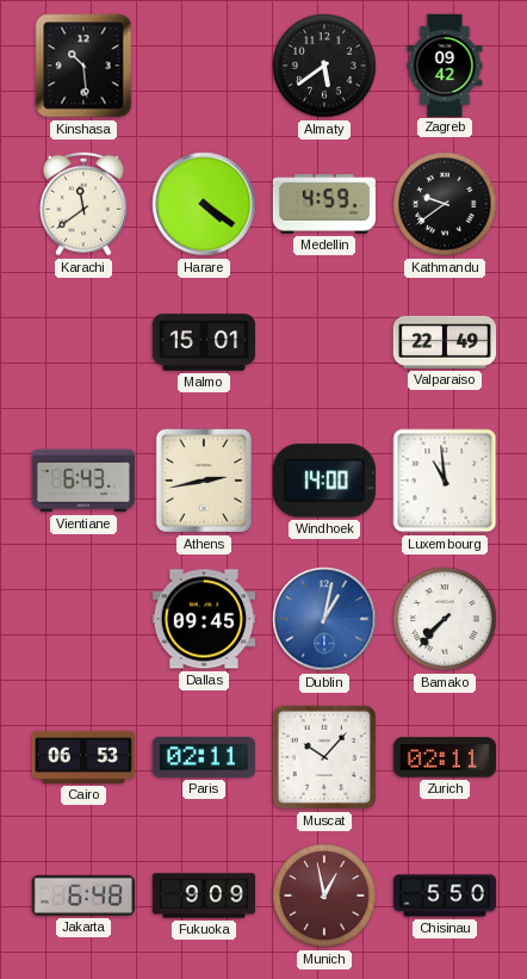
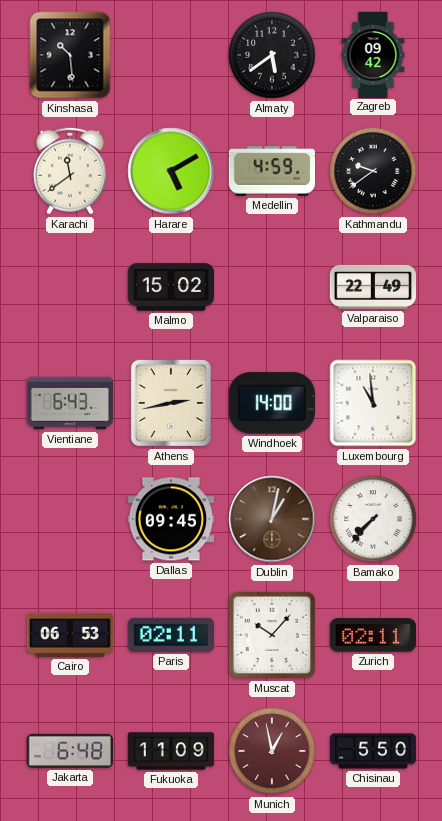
Harare: 4:21 -> 5:10 (171, 171)
Malmo: 15:01 -> 15:02 (170, 287)
Dublin dial: blue -> brown (272, 519)
Fukuoka: 9:09 -> 11:09 (171, 751)
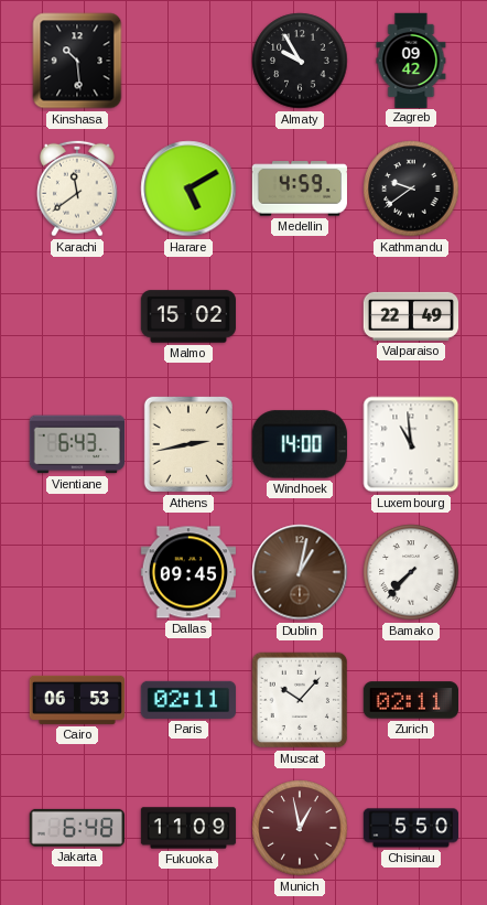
Almaty: 5:39 -> 9:55 (300, 61)
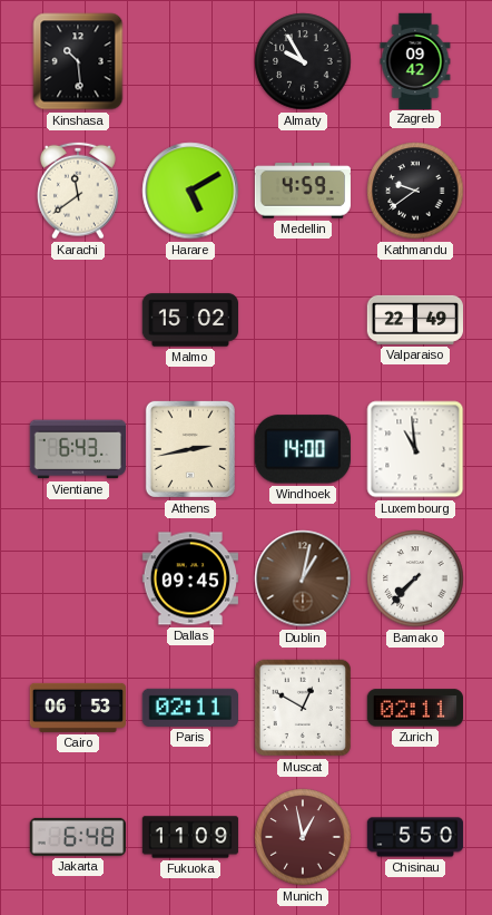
Muscat: 10:07 -> 12:50 (303, 708)
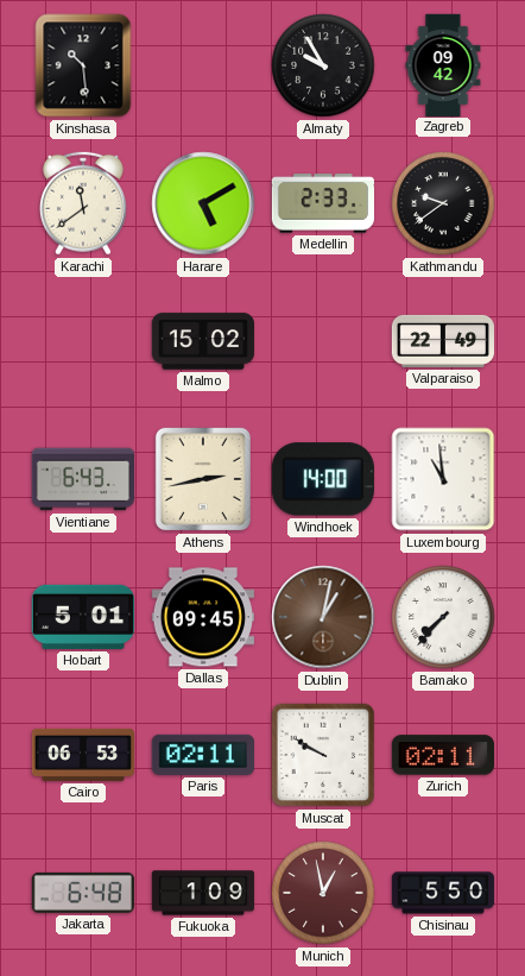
Medellin: 4:59 -> 2:33 (322, 203)
Hobart: none -> 5:01 (83, 617)
Muscat: 12:50 -> 9:50 (323, 755)
Fukuoka: 11:09 -> 1:09 (203, 893)
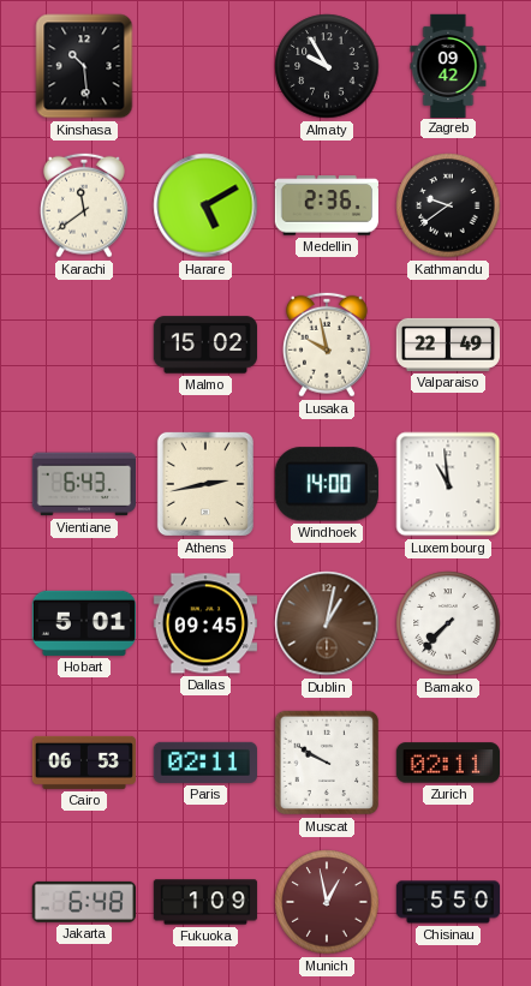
Medellin: 2:33 -> 2:36 (326, 205)
Lusaka: none -> 9:58 (327, 345)
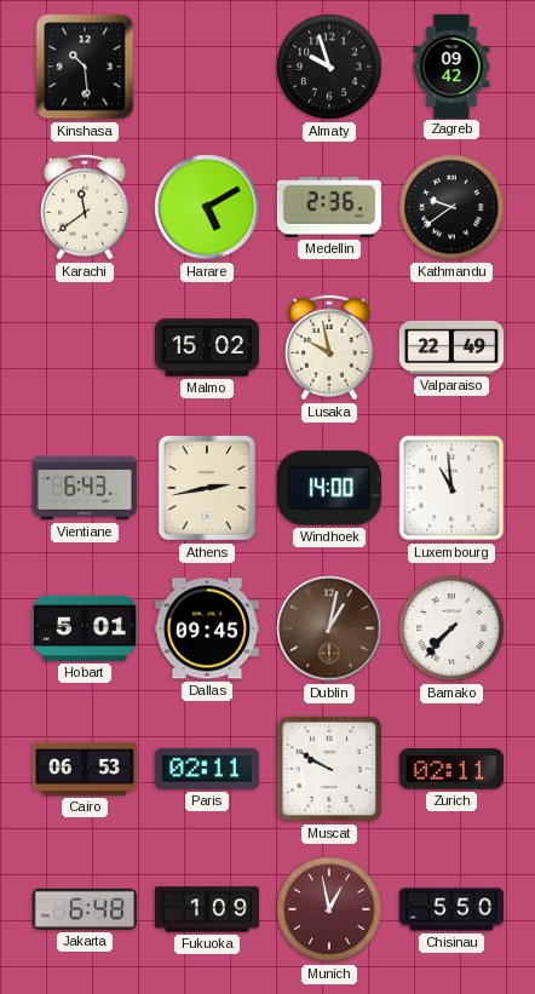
Almaty: 9:55 -> 9:57 (329, 67)
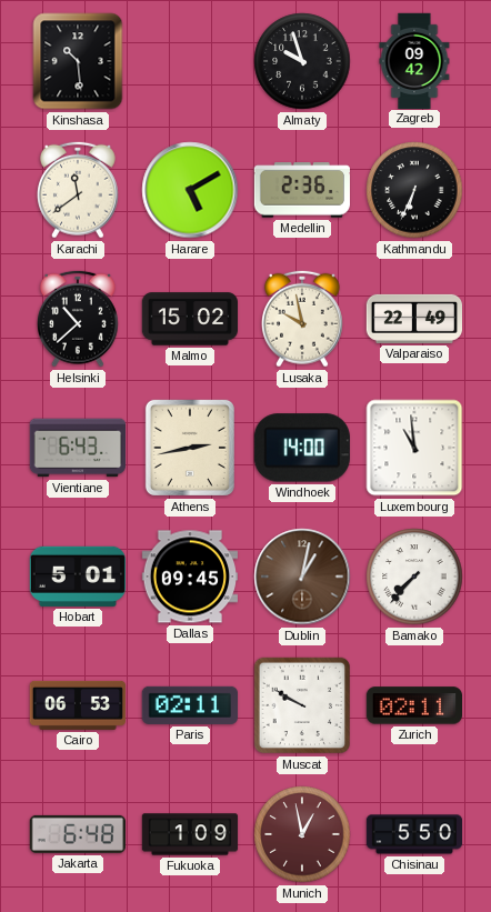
Kathmandu: 9:39 -> 6:34 (414, 190)
Helsinki: none -> 10:38 (78, 319)
